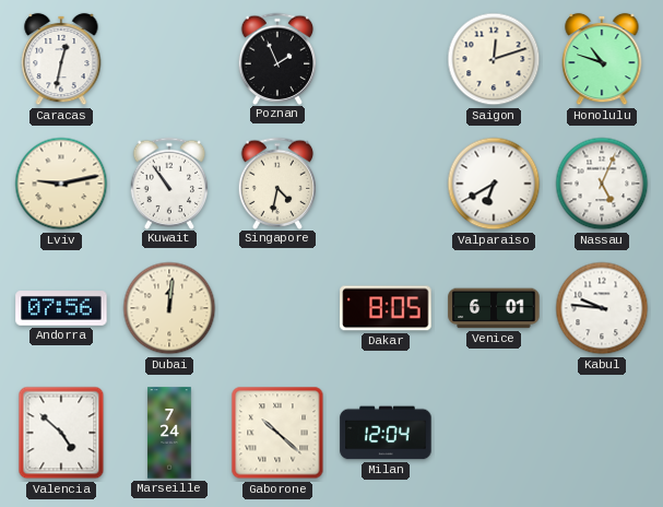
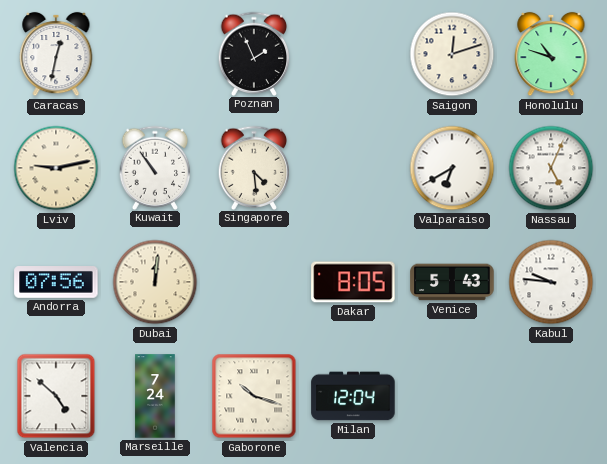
Singapore: 4:32 -> 4:29 (254, 167)
Venice: 6:01 -> 5:43 (452, 282)
Gaborone: 10:22 -> 10:18 (254, 396)
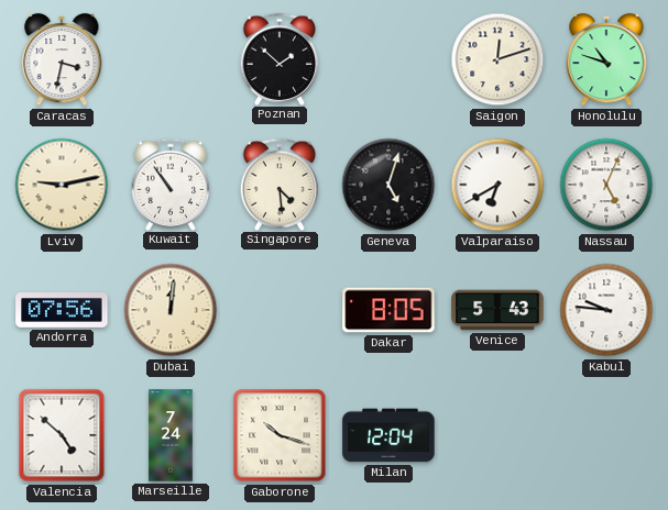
Caracas: 12:32 -> 3:32 (62, 59)
Poznan: 1:56 -> 1:52 (280, 58)
Geneva: none -> 5:03 (388, 185)
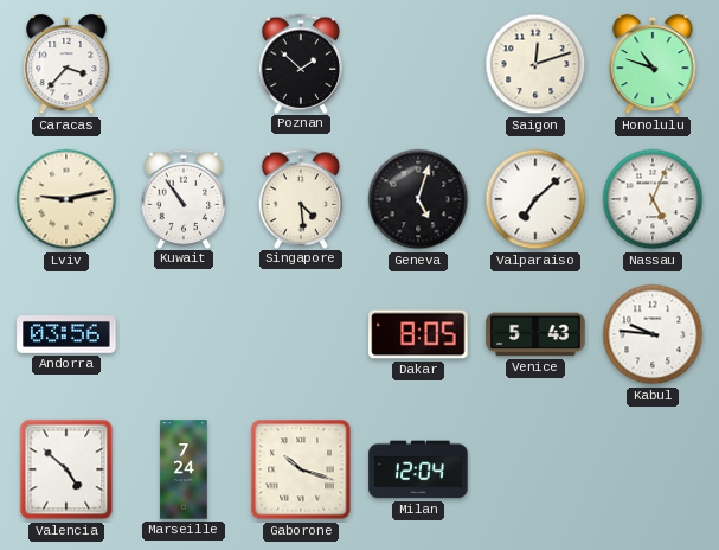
Caracas: 3:32 -> 3:37 (66, 64)
Valparaiso: 6:40 -> 7:08 (535, 199)
Andorra: 07:56 -> 03:56 (66, 335)
Dubai: 12:01 -> none (171, 310)
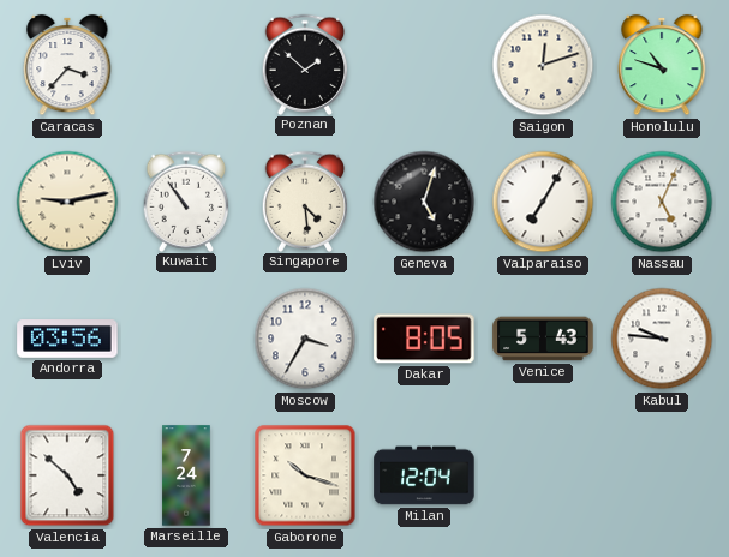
Valparaiso: 7:08 -> 7:05 (543, 202)
Moscow: none -> 3:35 (305, 339)
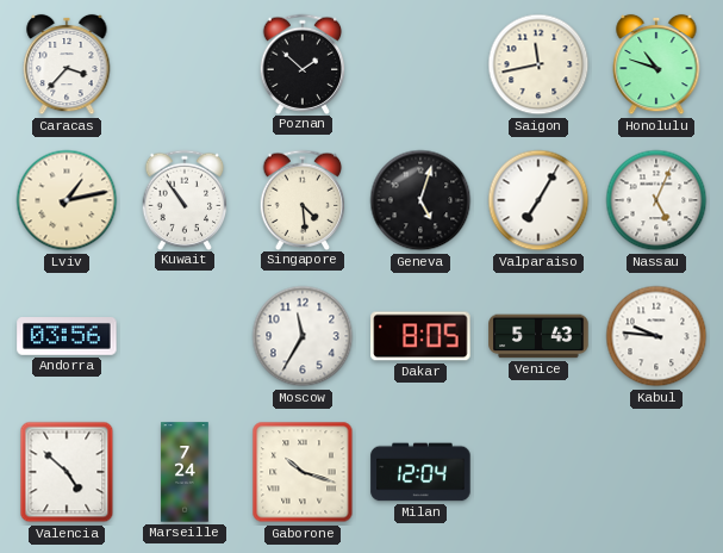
Saigon: 12:12 -> 11:43 (538, 64)
Lviv: 9:13 -> 1:13 (67, 200)
Moscow: 3:35 -> 11:35 (303, 336)
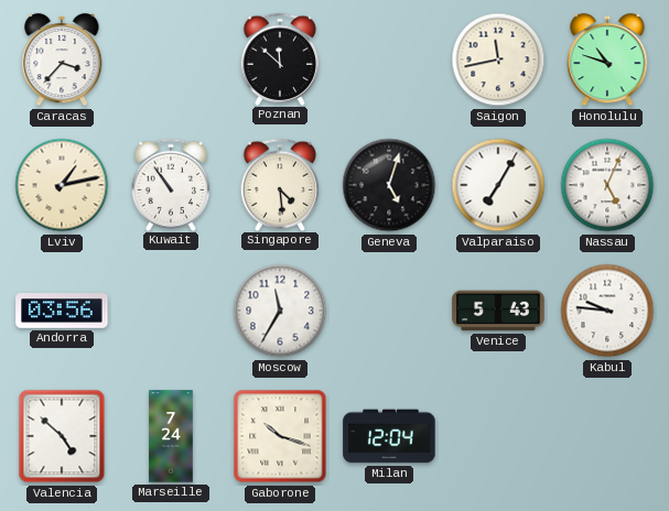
Poznan: 1:52 -> 11:52 (280, 58)
Dakar: 8:05 -> none (420, 336)
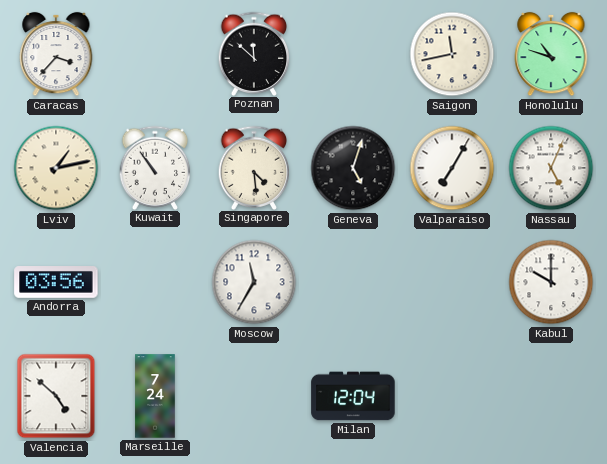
Venice: 5:43 -> none (498, 311)
Kabul: 9:46 -> 10:00 (551, 282)
Gaborone: 10:18 -> none (280, 436)
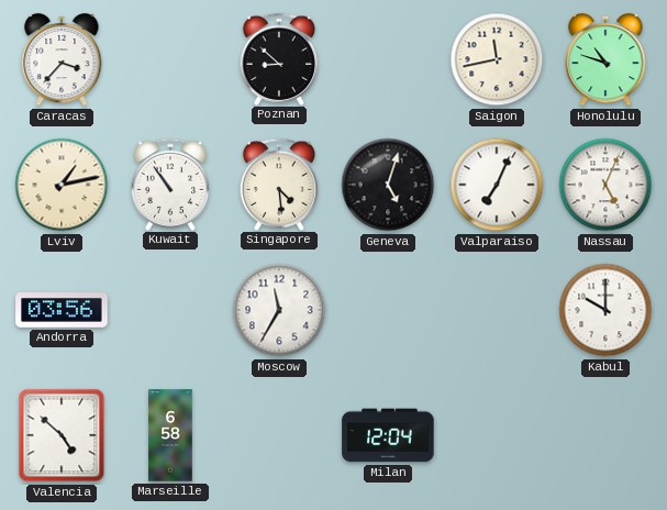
Poznan: 11:52 -> 8:52 (279, 58)
Valparaiso: 7:05 -> 7:04 (497, 185)
Marseille: 7:24 -> 6:58 (170, 435)
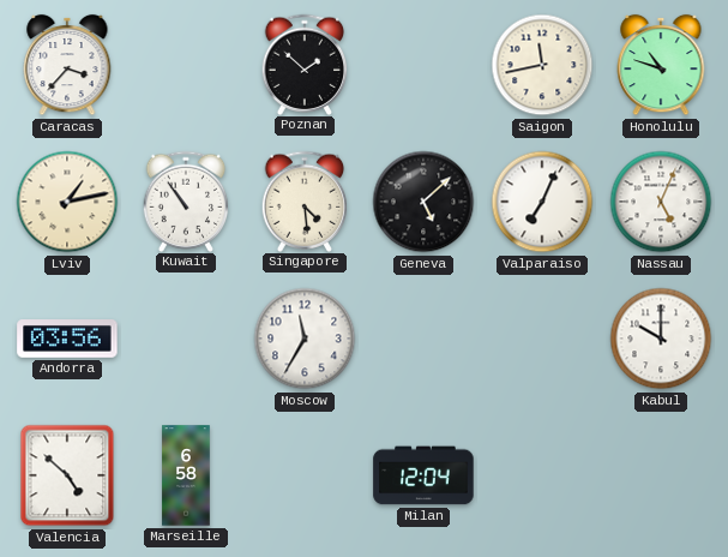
Poznan: 8:52 -> 1:52 (305, 64)
Geneva: 5:03 -> 5:08 (423, 202)
